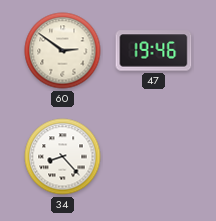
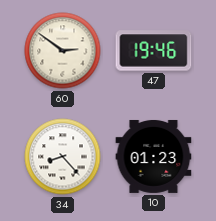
10: none -> 01:23 (154, 156)
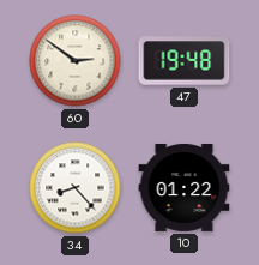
47: 19:46 -> 19:48 (185, 61)
10: 01:23 -> 01:22 (185, 187)
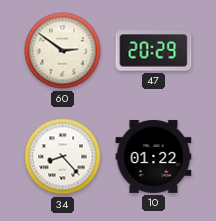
47: 19:48 -> 20:29 (154, 51)
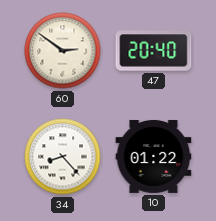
47: 20:29 -> 20:40 (154, 51)
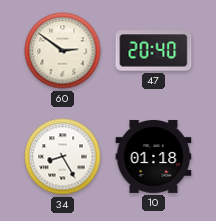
34: 8:23 -> 8:25 (63, 157)
10: 01:22 -> 01:18 (154, 156)
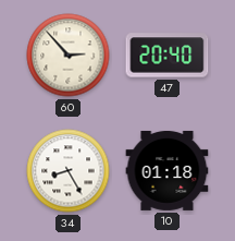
60: 2:51 -> 2:53 (69, 56)
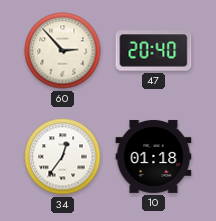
34: 8:25 -> 12:36 (63, 157)
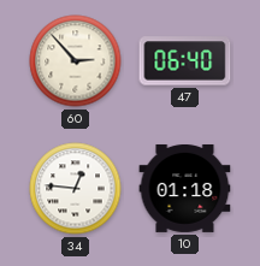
47: 20:40 -> 06:40 (185, 61)
34: 12:36 -> 12:46 (76, 189)
